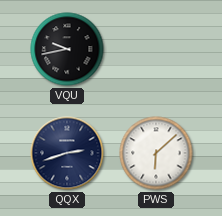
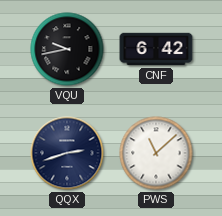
CNF: none -> 6:42 (156, 49)
PWS: 6:08 -> 11:08 (156, 153)
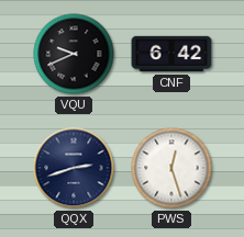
VQU: 9:43 -> 9:41 (74, 54)
PWS: 11:08 -> 12:27 (171, 168)
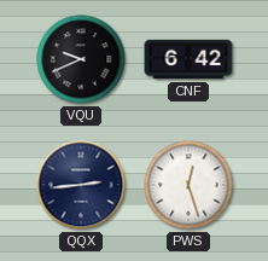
QQX: 2:42 -> 2:44 (81, 185)
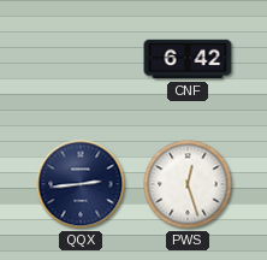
VQU: 9:41 -> none (81, 59)
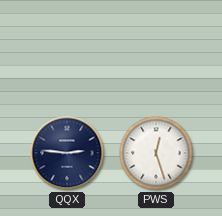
CNF: 6:42 -> none (188, 59)
QQX: 2:44 -> 2:46 (67, 153)
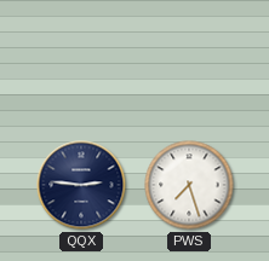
PWS: 12:27 -> 7:27 (189, 185)
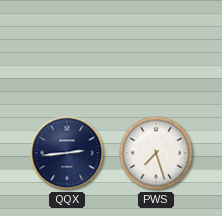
QQX: 2:46 -> 2:44 (67, 153)
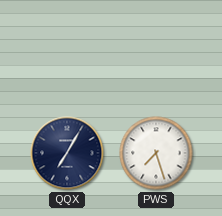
QQX: 2:44 -> 7:05 (67, 153)
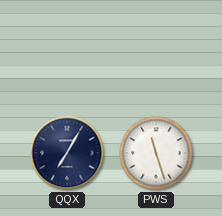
PWS: 7:27 -> 11:27 (156, 153)
